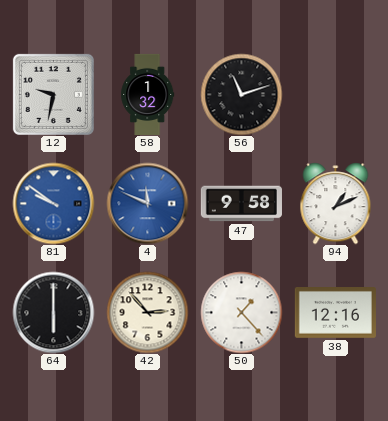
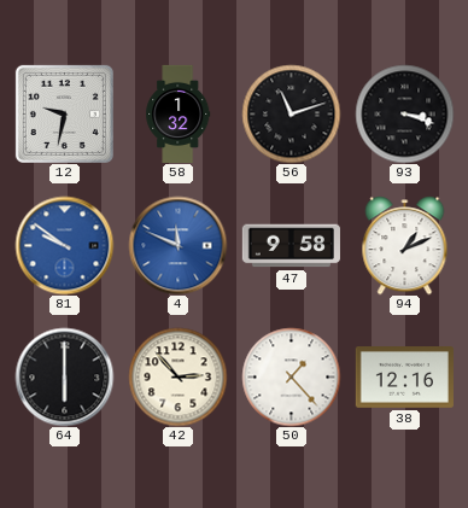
93: none -> 3:18 (404, 113)
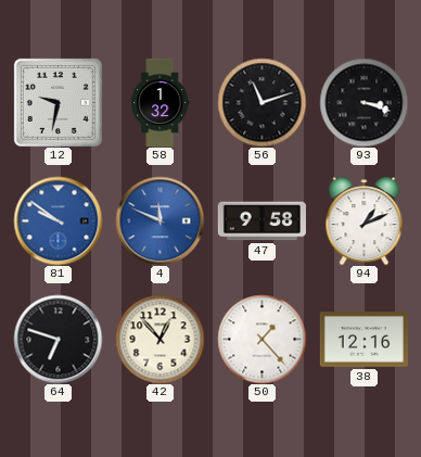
64: 6:00 -> 6:48 (58, 339)
42: 2:53 -> 12:53 (160, 339)
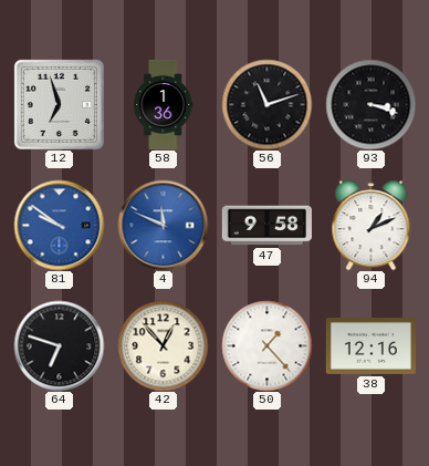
12: 9:32 -> 6:57 (59, 104)
58: 1:32 -> 1:36 (164, 104)
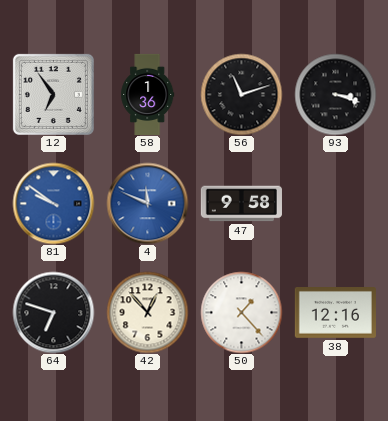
12: 6:57 -> 6:54 (53, 94)
94: 1:11 -> none (372, 225)
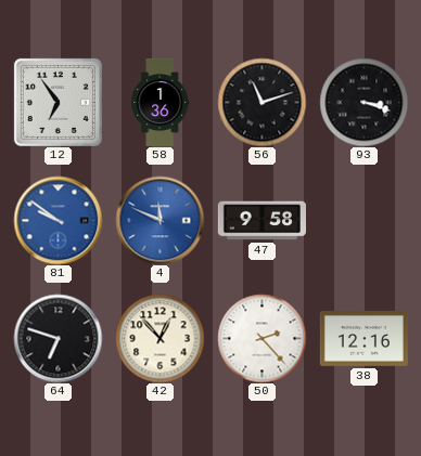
50: 1:23 -> 2:23 (261, 338)
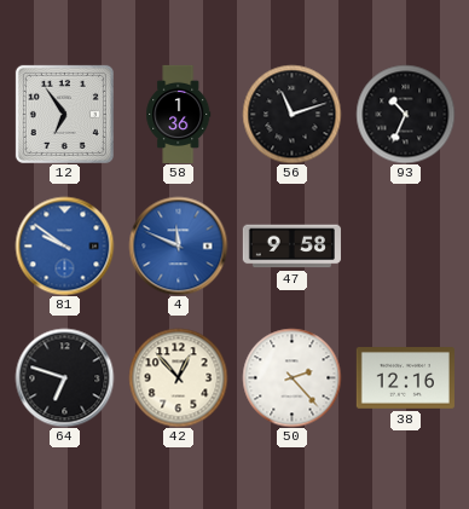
93: 3:18 -> 10:34 (405, 114)
